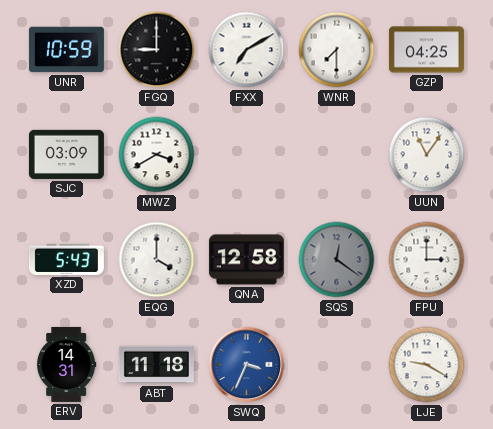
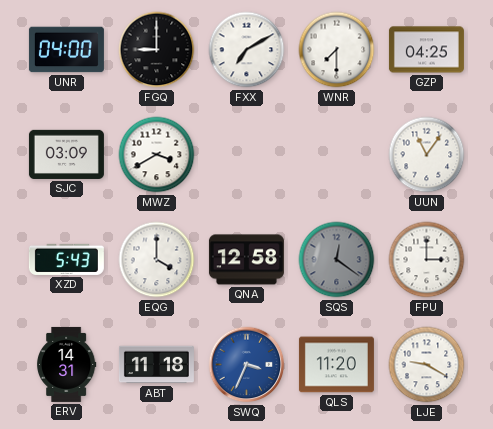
UNR: 10:59 -> 04:00 (66, 50)
QLS: none -> 11:20 (336, 365)
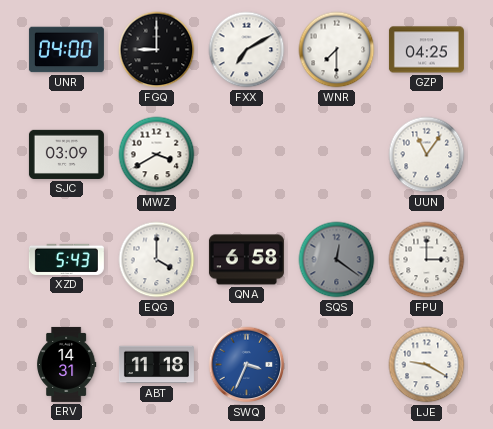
QNA: 12:58 -> 6:58 (246, 260)
QLS: 11:20 -> none (336, 365)
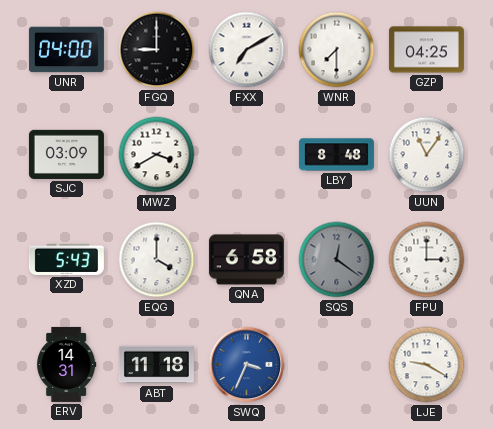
LBY: none -> 8:48 (336, 155)
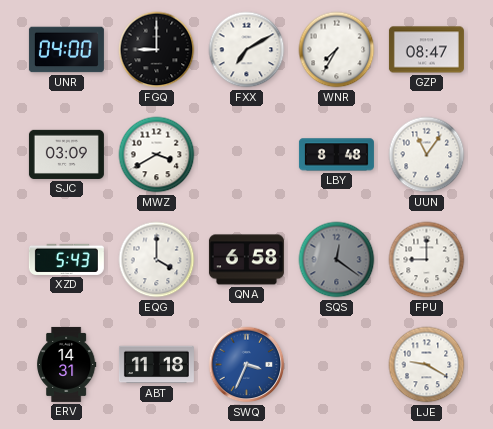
WNR: 7:30 -> 7:35 (337, 50)
GZP: 04:25 -> 08:47 (426, 50)
FPU: 3:00 -> 9:00 (427, 260)
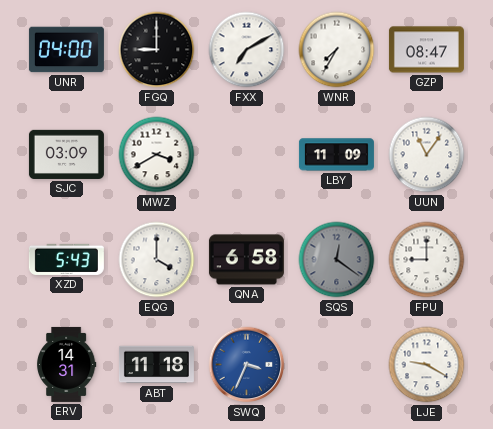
LBY: 8:48 -> 11:09 (336, 155)
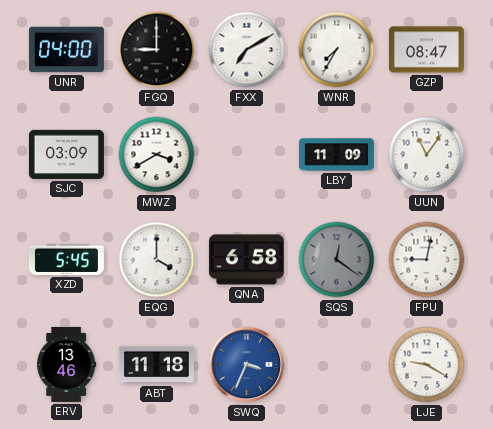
XZD: 5:43 -> 5:45 (66, 259)
FPU: 9:00 -> 9:02 (427, 260)
ERV: 14:31 -> 13:46 (66, 364)
